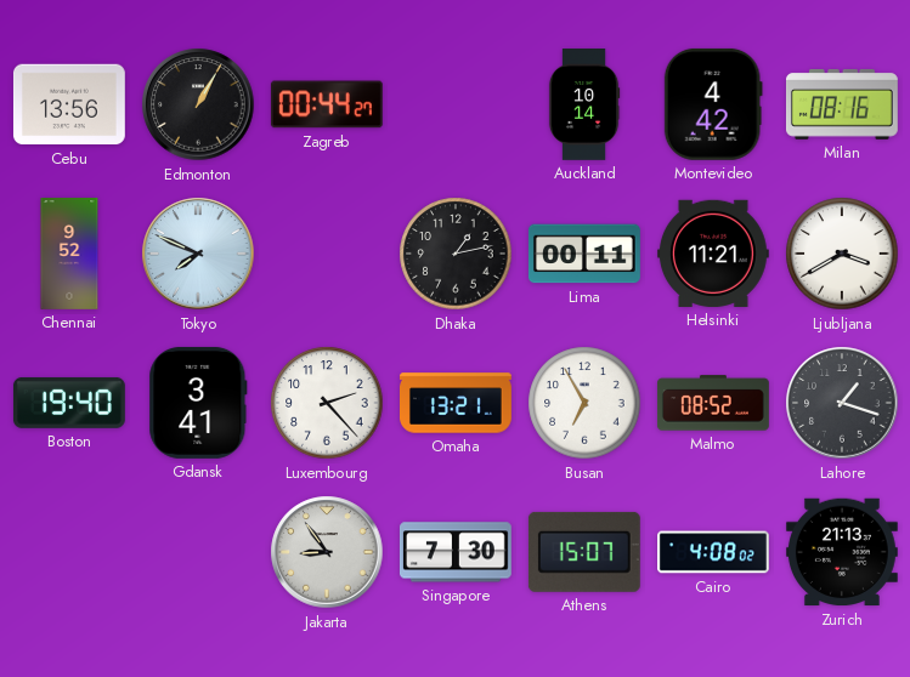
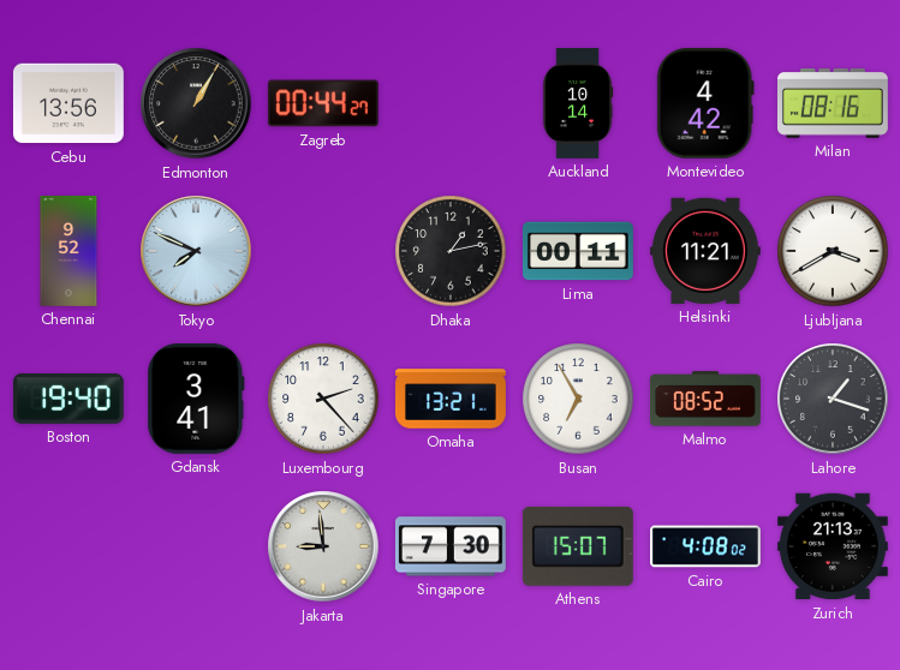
Jakarta: 8:54 -> 8:59 (323, 546)
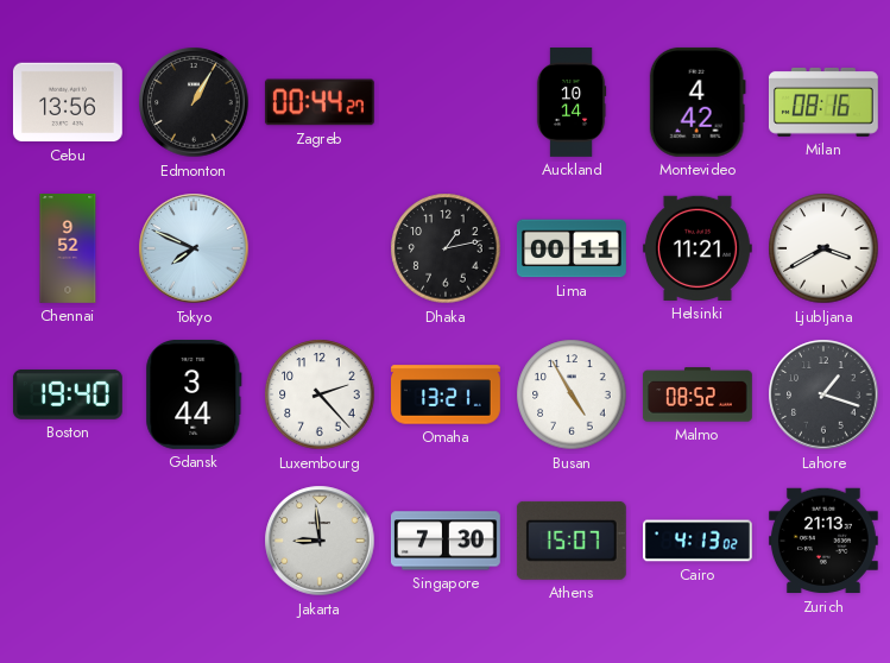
Gdansk: 3:41 -> 3:44 (194, 394)
Busan: 6:55 -> 4:55 (572, 394)
Cairo: 4:08 -> 4:13 (699, 541)
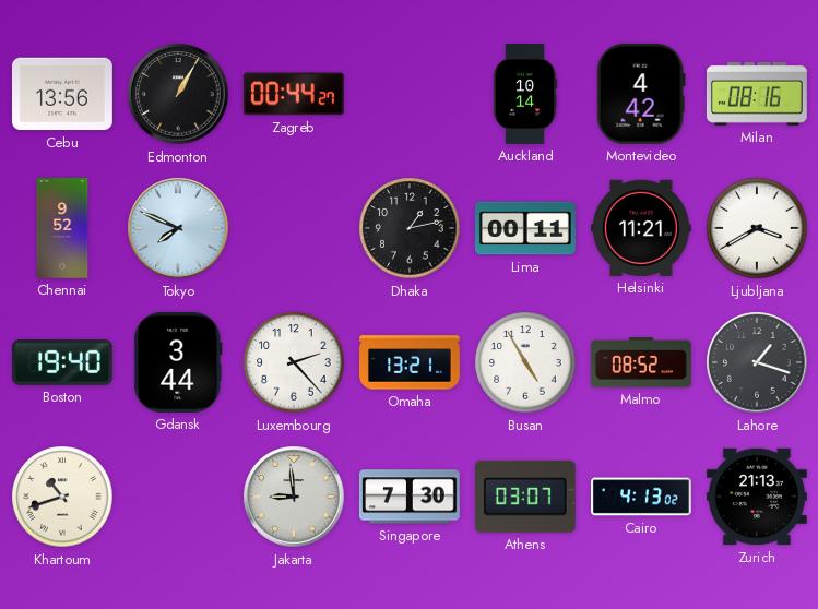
Khartoum: none -> 10:42 (62, 497)
Athens: 15:07 -> 03:07 (525, 497)
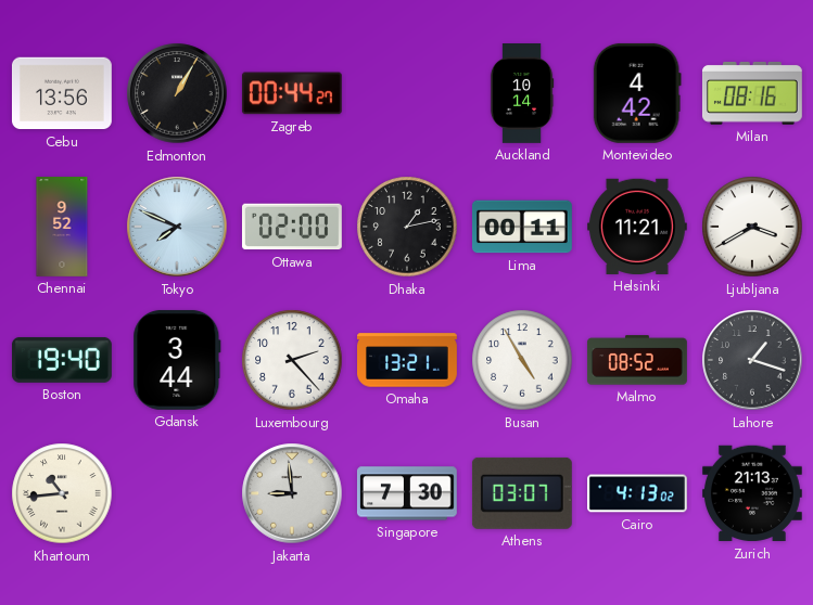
Ottawa: none -> 02:00 (292, 227)
Khartoum: 10:42 -> 10:44 (62, 493)
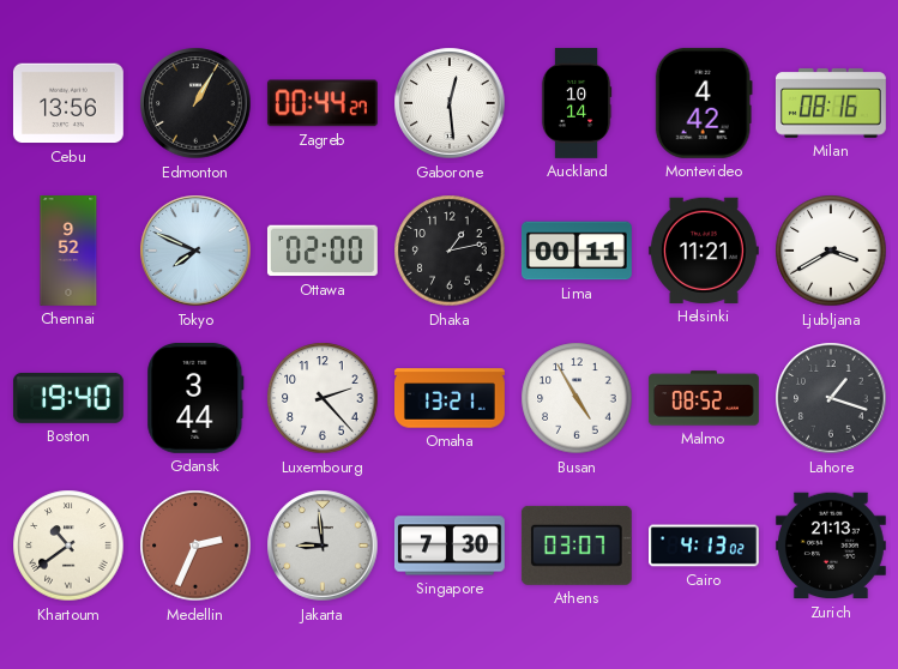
Gaborone: none -> 12:29 (450, 103)
Khartoum: 10:44 -> 10:39 (68, 546)
Medellin: none -> 2:34 (195, 546)
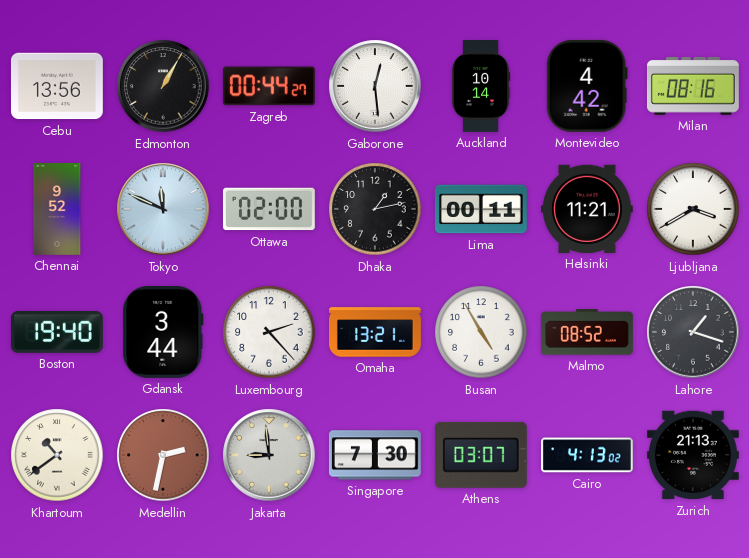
Tokyo: 7:49 -> 11:49 (163, 209)
Medellin: 2:34 -> 2:32 (163, 455)
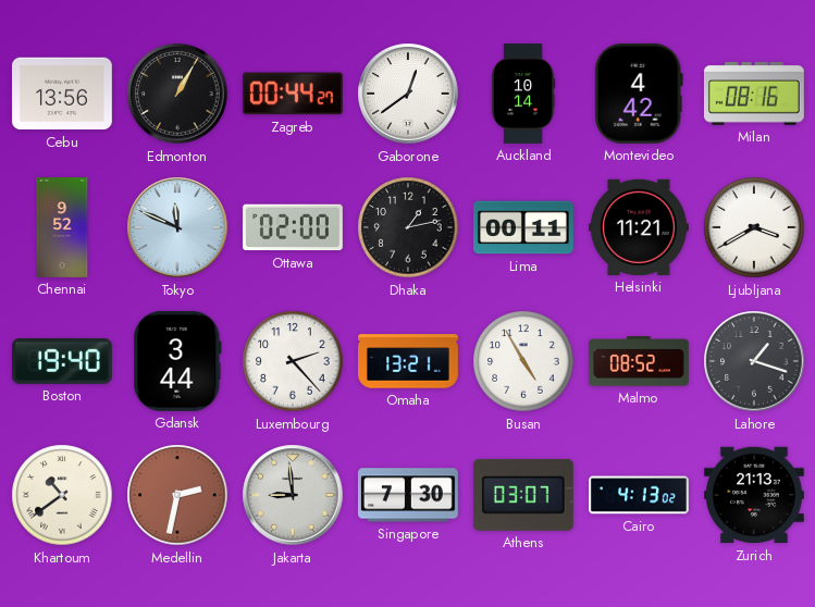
Gaborone: 12:29 -> 12:39 (408, 94)
